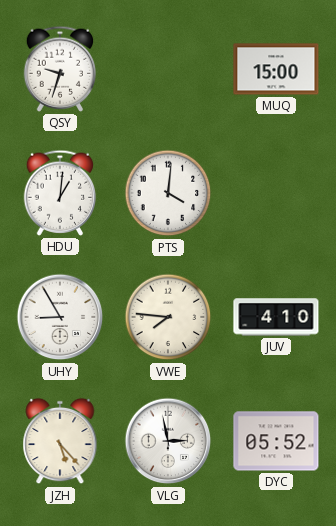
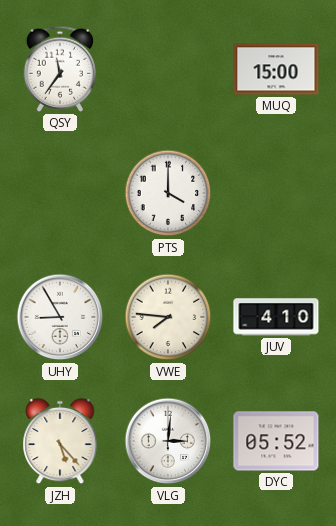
QSY: 9:33 -> 11:36 (60, 69)
HDU: 1:01 -> none (60, 193)
PTS: 4:01 -> 4:00 (168, 193)
VLG: 2:58 -> 3:01 (168, 441)
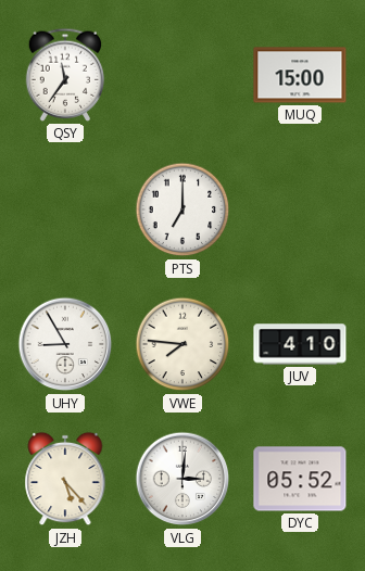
PTS: 4:00 -> 7:00 (182, 210)
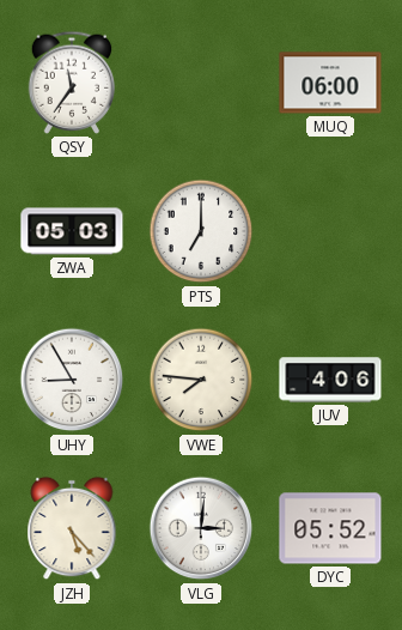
MUQ: 15:00 -> 06:00 (330, 83)
ZWA: none -> 05:03 (72, 231)
JUV: 4:10 -> 4:06 (330, 380)
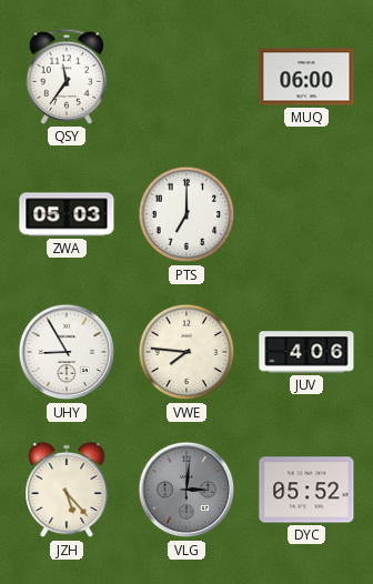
VLG dial: white -> grey (186, 490)
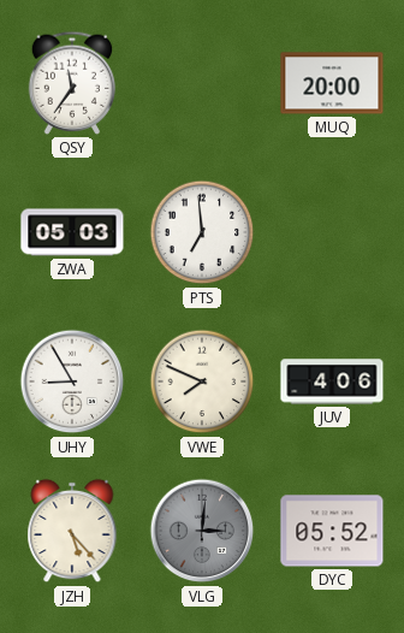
MUQ: 06:00 -> 20:00 (332, 83)
PTS: 7:00 -> 6:59 (202, 232)
VWE: 7:46 -> 7:49 (202, 381)
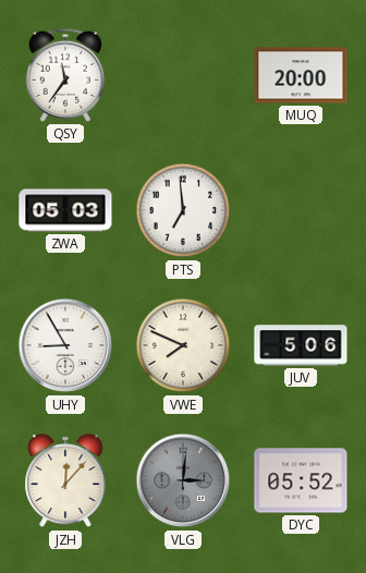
JUV: 4:06 -> 5:06 (301, 345)
JZH: 5:23 -> 12:07 (65, 480)
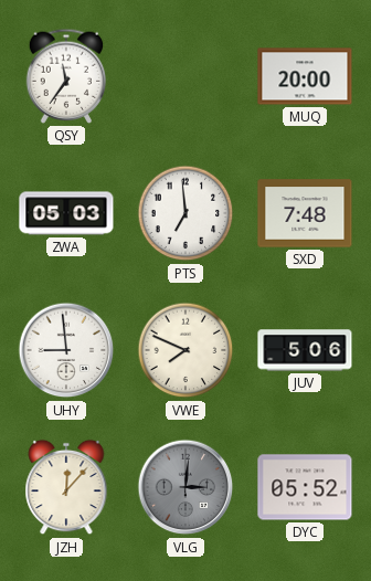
SXD: none -> 7:48 (305, 213)
UHY: 8:55 -> 8:59 (66, 350)
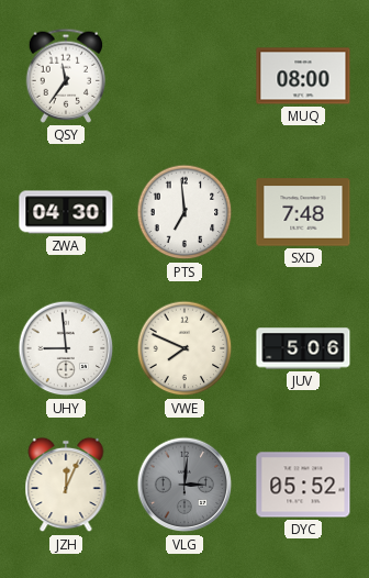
MUQ: 20:00 -> 08:00 (303, 76)
ZWA: 05:03 -> 04:30 (66, 212)
JZH: 12:07 -> 12:04 (66, 485)
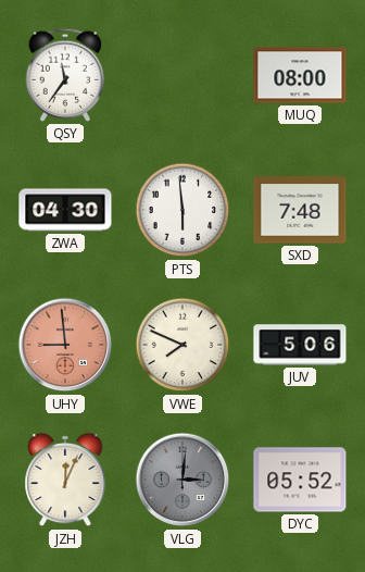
PTS: 6:59 -> 5:59 (182, 210)
UHY dial: white -> salmon (65, 345)
